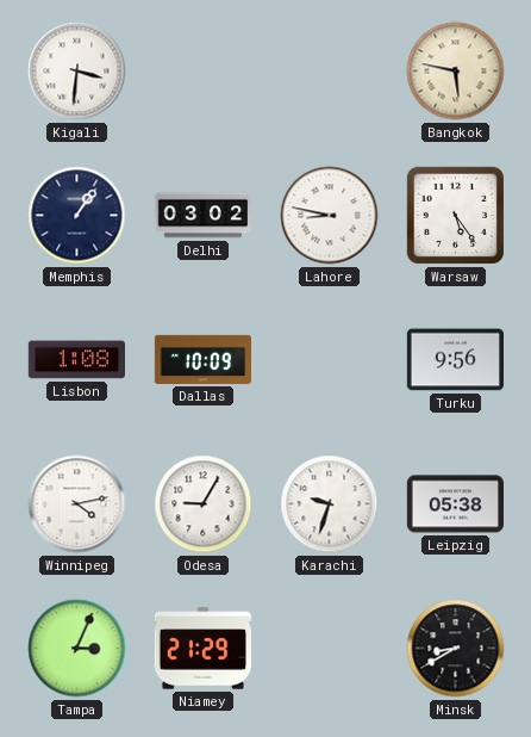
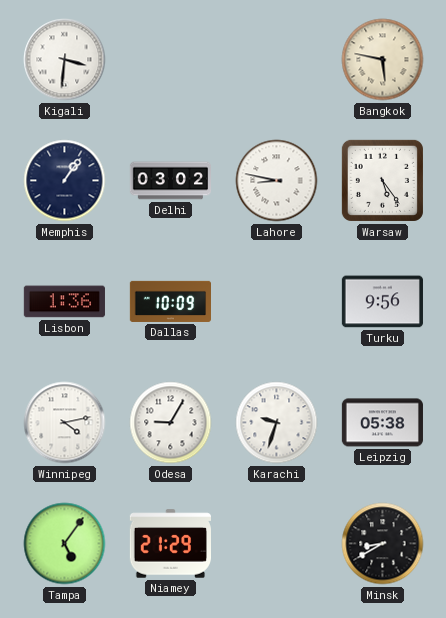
Lisbon: 1:08 -> 1:36 (64, 302)
Tampa: 3:04 -> 5:06 (65, 544)
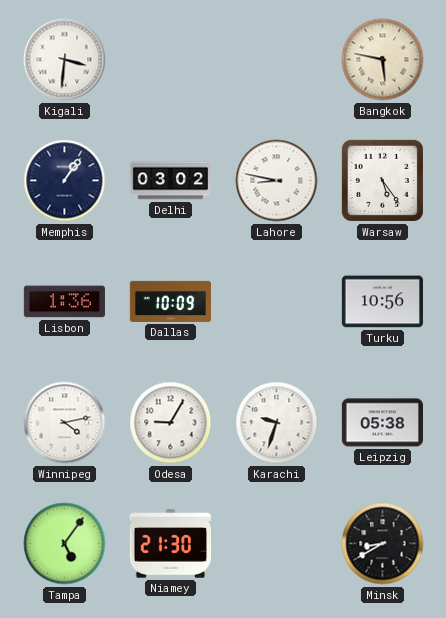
Turku: 9:56 -> 10:56 (382, 302)
Niamey: 21:29 -> 21:30 (170, 544)
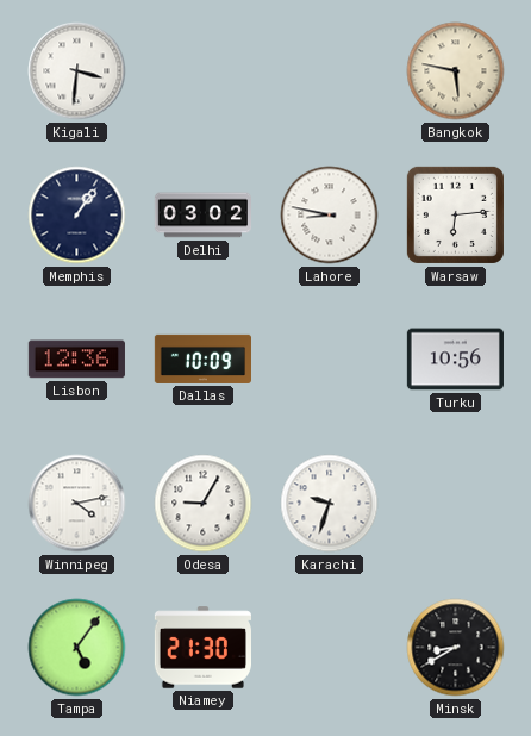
Warsaw: 5:24 -> 6:14 (455, 214)
Lisbon: 1:36 -> 12:36 (76, 360)
Leipzig: 05:38 -> none (382, 423)
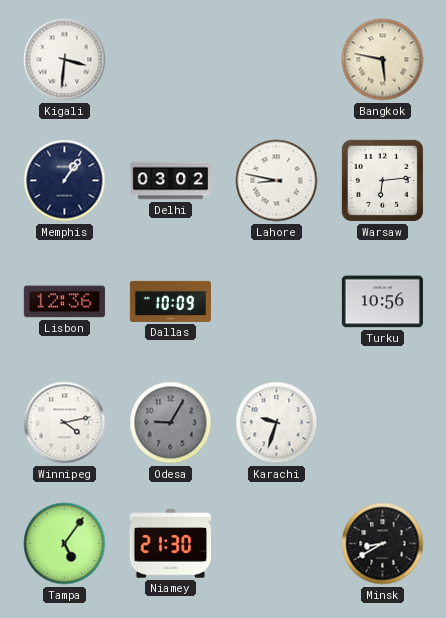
Odesa dial: white -> grey (171, 423)
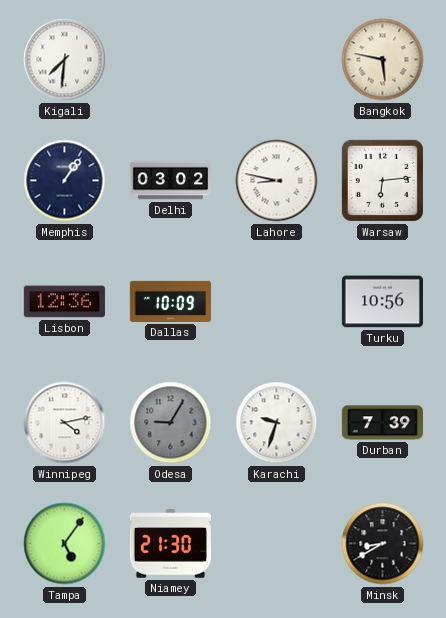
Kigali: 3:31 -> 7:31 (65, 60)
Durban: none -> 7:39 (382, 423)
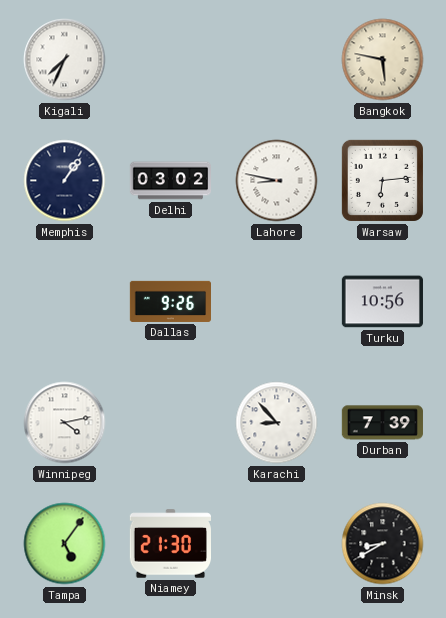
Kigali: 7:31 -> 7:34 (65, 60)
Lisbon: 12:36 -> none (64, 302)
Dallas: 10:09 -> 9:26 (170, 301)
Odesa: 9:05 -> none (171, 423)
Karachi: 9:33 -> 8:53 (277, 423)
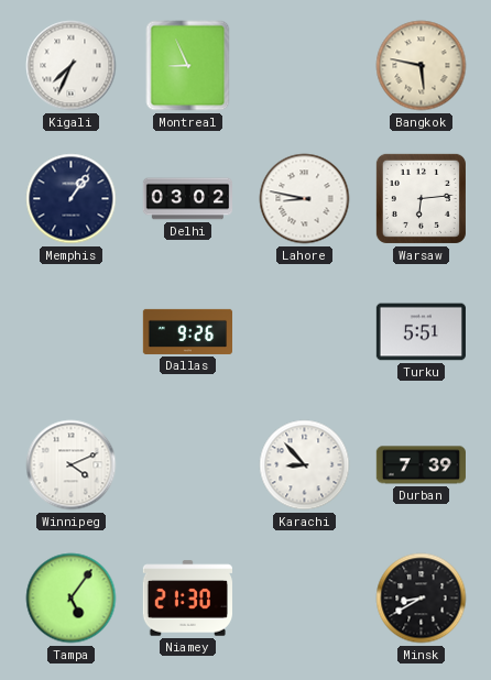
Montreal: none -> 8:56 (188, 66)
Turku: 10:56 -> 5:51 (421, 332)
Winnipeg: 4:13 -> 4:11 (72, 465)
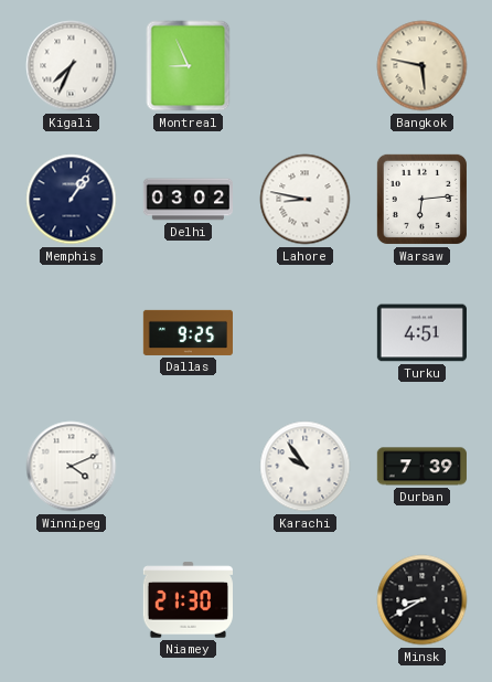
Dallas: 9:26 -> 9:25 (188, 332)
Turku: 5:51 -> 4:51 (421, 333)
Karachi: 8:53 -> 9:54 (306, 467)
Tampa: 5:06 -> none (72, 599)
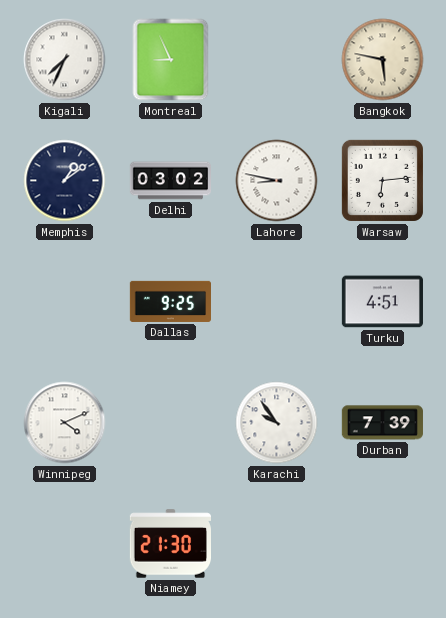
Memphis: 1:06 -> 1:09 (65, 181)
Minsk: 8:40 -> none (423, 600)
